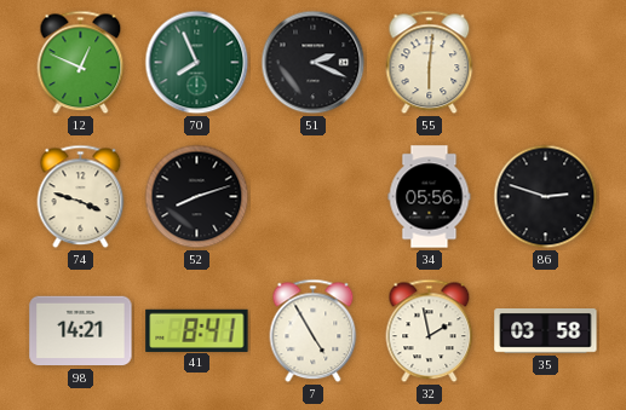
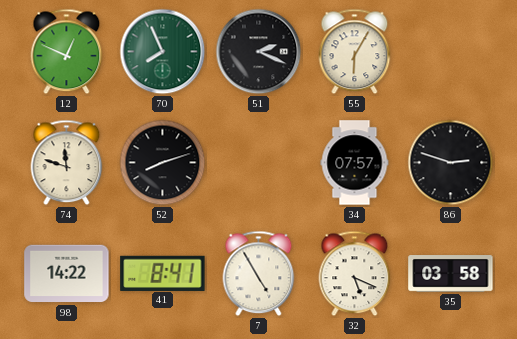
55: 6:01 -> 6:05 (355, 52)
74: 3:48 -> 11:48 (67, 163)
34: 05:56 -> 07:57 (355, 163)
98: 14:21 -> 14:22 (67, 274)
32: 1:58 -> 5:19 (355, 274)
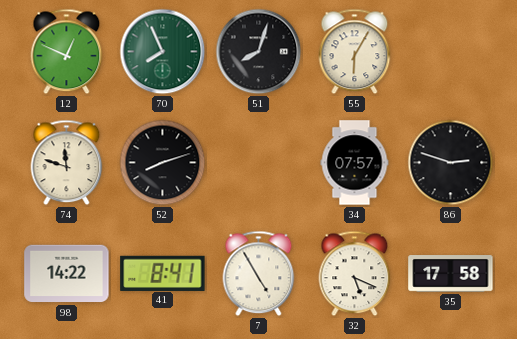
51: 2:19 -> 8:03 (259, 52)
35: 03:58 -> 17:58 (451, 274)
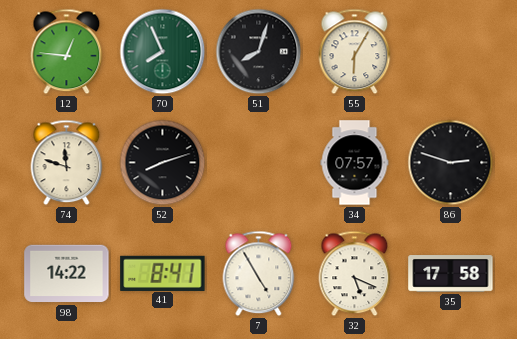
12: 12:49 -> 12:46 (67, 52)
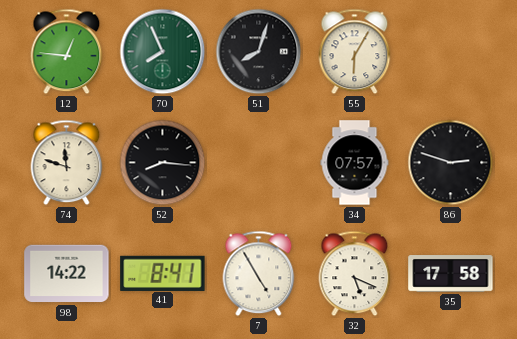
52: 8:12 -> 8:16 (163, 163)
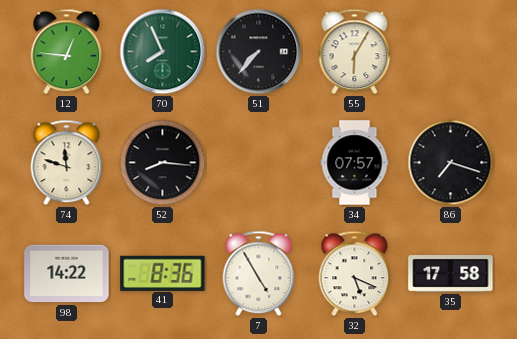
51: 8:03 -> 7:37 (259, 52)
86: 2:48 -> 7:18 (451, 163)
41: 8:41 -> 8:36 (163, 273)
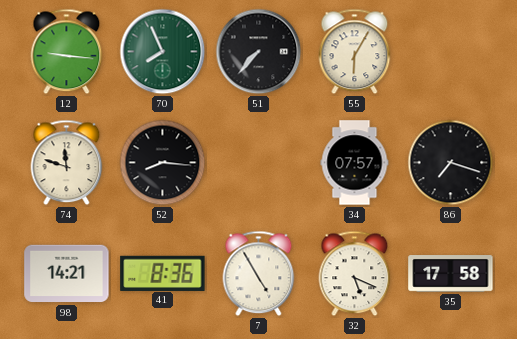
12: 12:46 -> 9:16 (67, 52)
98: 14:22 -> 14:21 (67, 274)
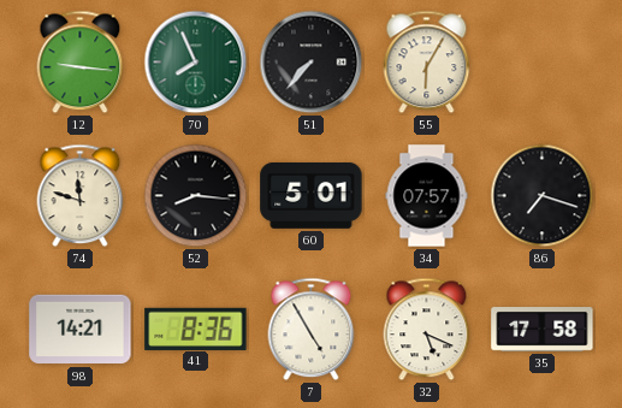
60: none -> 5:01 (312, 195)
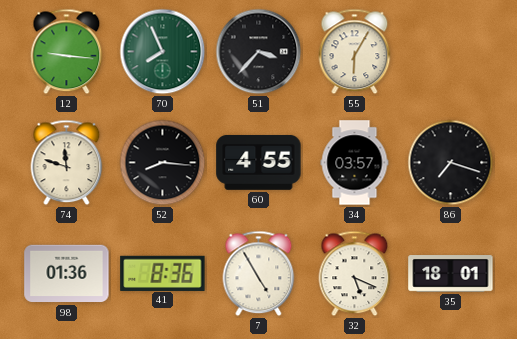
51: 7:37 -> 3:37 (259, 52)
60: 5:01 -> 4:55 (259, 162)
34: 07:57 -> 03:57 (355, 163)
98: 14:21 -> 01:36 (67, 274)
35: 17:58 -> 18:01 (451, 274)
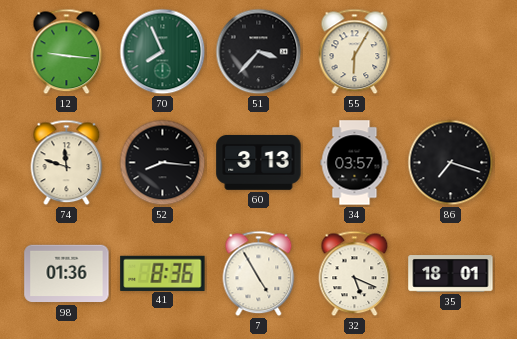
60: 4:55 -> 3:13 (259, 162)
